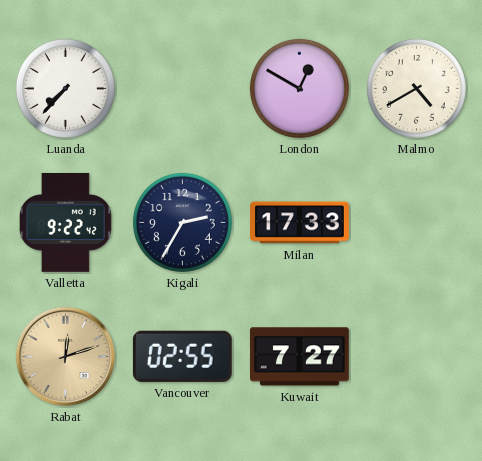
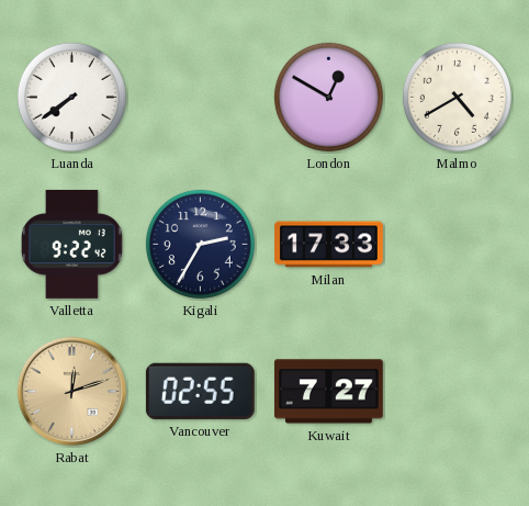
Luanda: 7:37 -> 7:39 (71, 97)
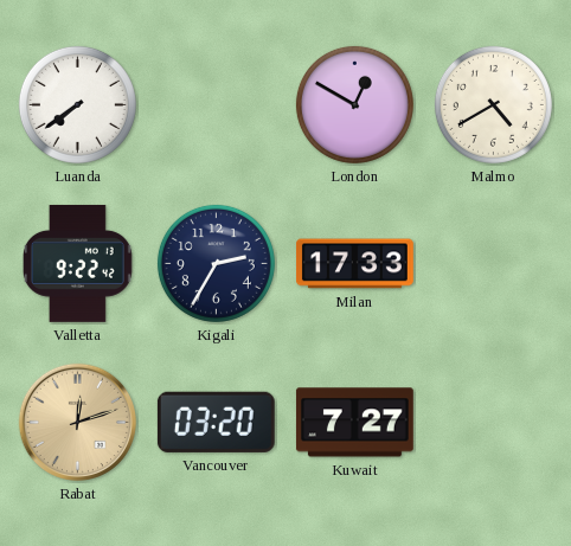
Vancouver: 02:55 -> 03:20 (216, 422)
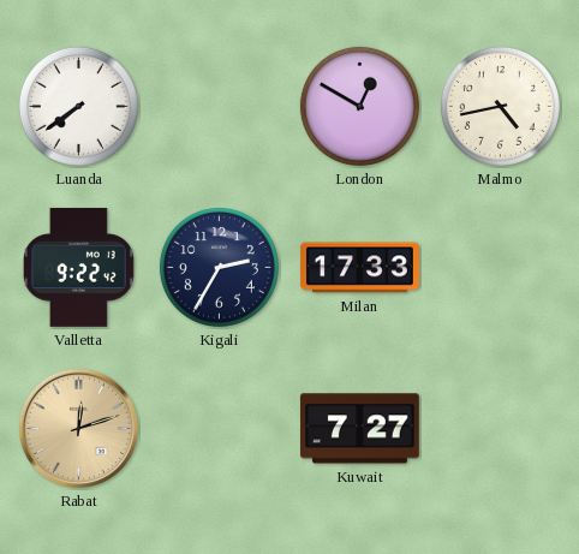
Malmo: 4:40 -> 4:43 (500, 106)
Vancouver: 03:20 -> none (216, 422)
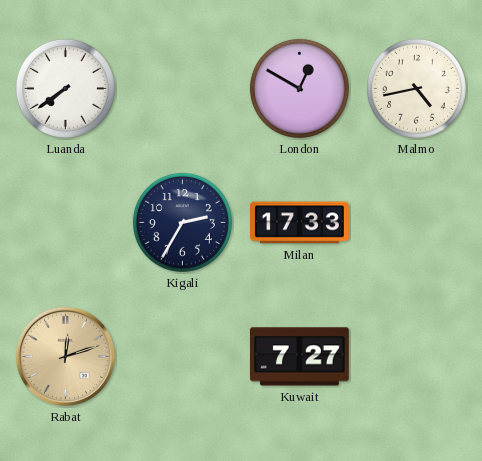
Valletta: 9:22 -> none (78, 268)
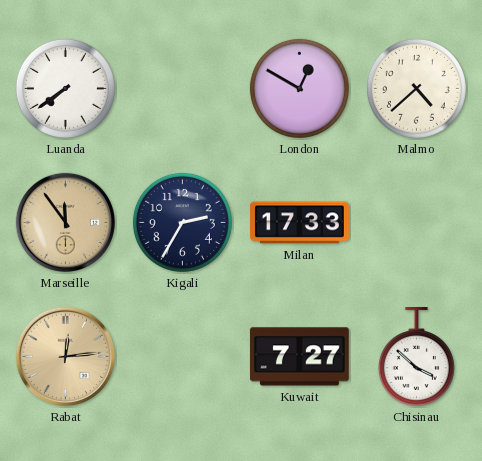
Malmo: 4:43 -> 4:38 (416, 88)
Marseille: none -> 11:54 (65, 222)
Rabat: 12:12 -> 12:14 (65, 356)
Chisinau: none -> 3:52 (416, 357)
